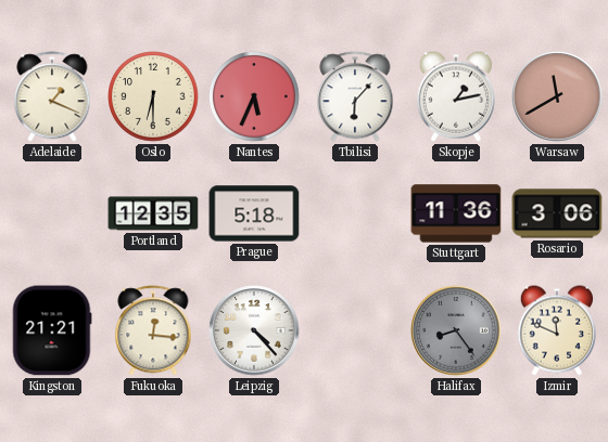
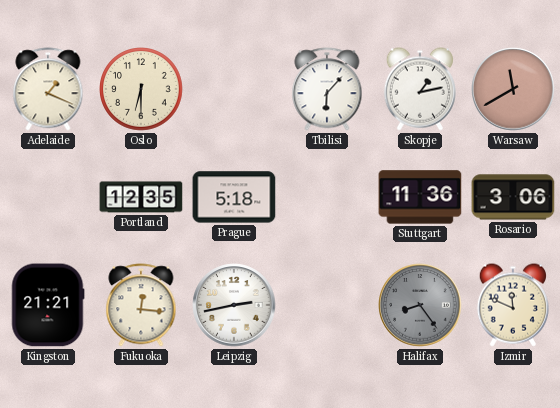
Nantes: 5:34 -> none (255, 97)
Leipzig: 4:23 -> 2:43 (234, 305)
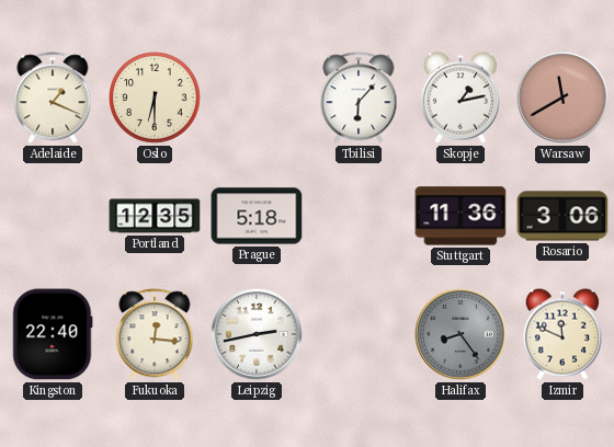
Kingston: 21:21 -> 22:40 (53, 334)
